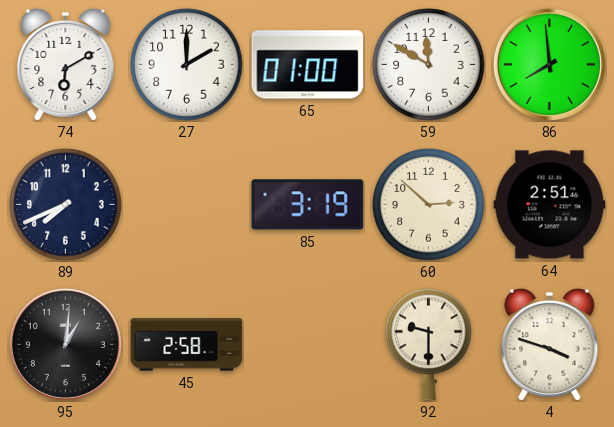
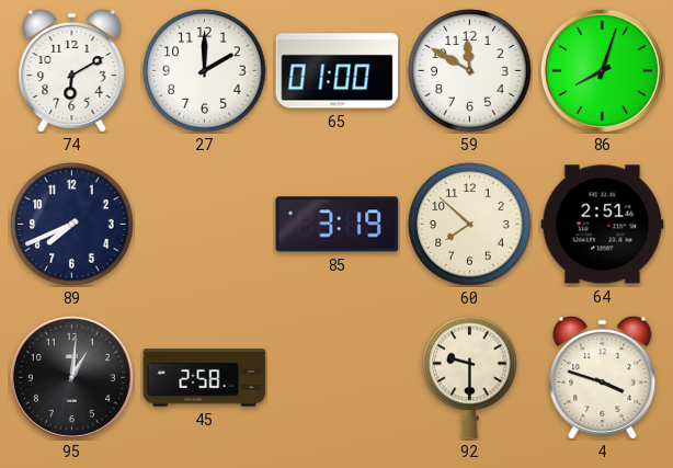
86: 7:59 -> 8:03 (602, 70)
60: 2:52 -> 7:52 (470, 225)
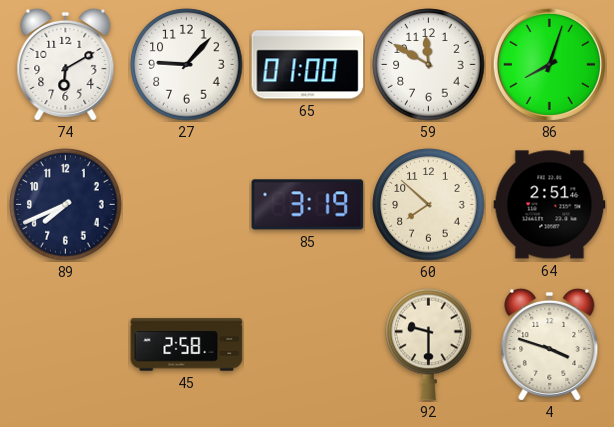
27: 2:00 -> 9:07 (187, 65)
95: 1:01 -> none (71, 377)
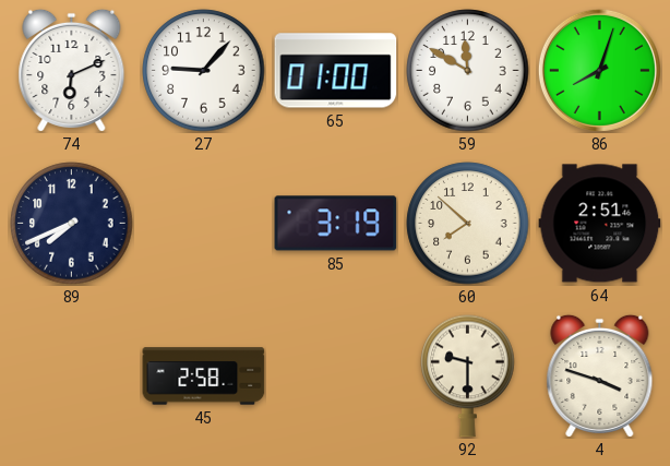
74: 6:10 -> 6:11 (72, 70)
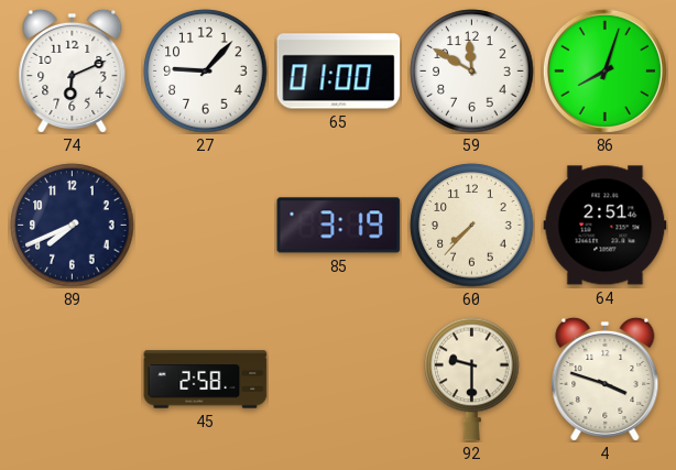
60: 7:52 -> 7:37 (472, 226)
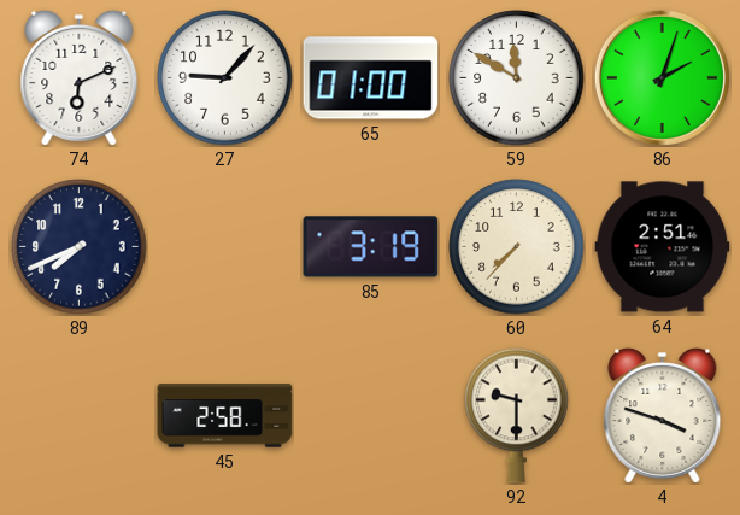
86: 8:03 -> 2:03 (662, 77)
